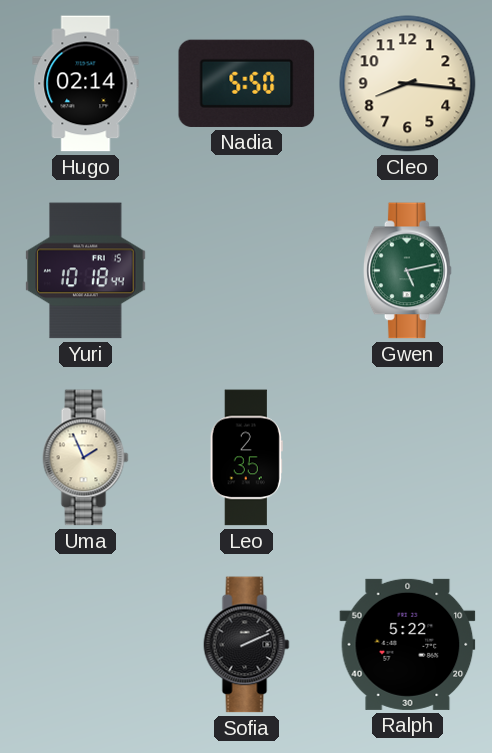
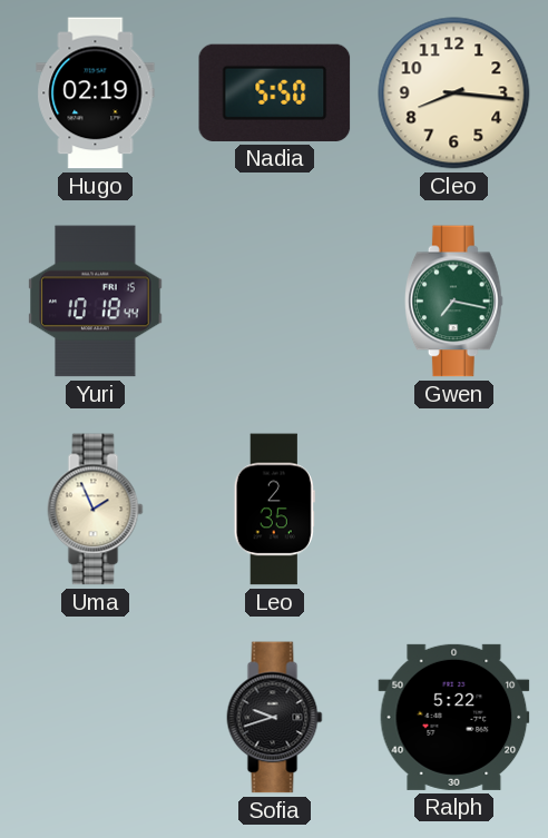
Hugo: 02:14 -> 02:19 (96, 93)
Gwen: 5:13 -> 7:17 (454, 302)
Sofia: 2:11 -> 9:42 (275, 718)
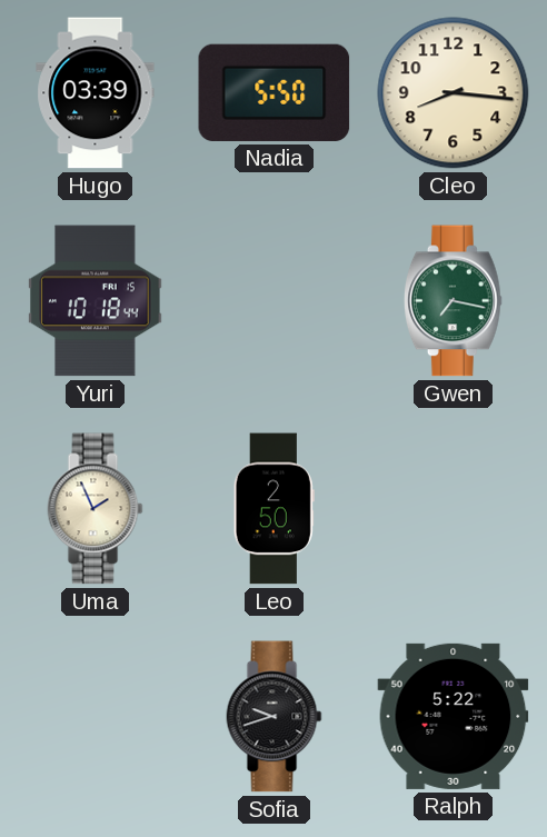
Hugo: 02:19 -> 03:39 (96, 93)
Leo: 2:35 -> 2:50 (273, 509)
